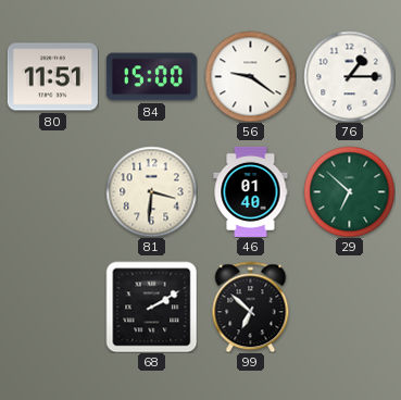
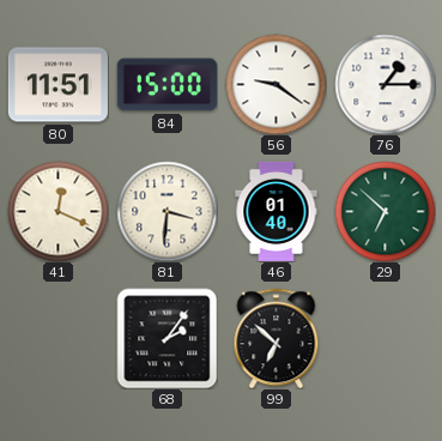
41: none -> 12:19 (57, 211)
68: 2:10 -> 2:06 (166, 338)
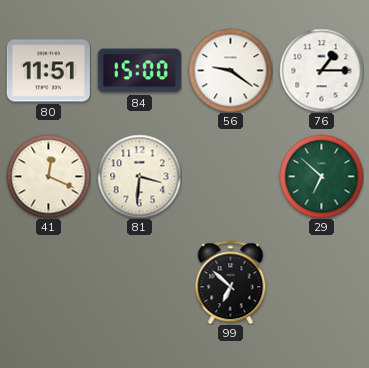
46: 01:40 -> none (277, 211)
68: 2:06 -> none (166, 338)
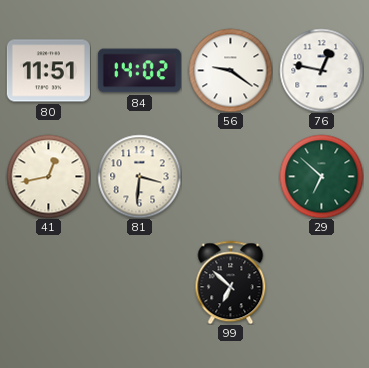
84: 15:00 -> 14:02 (139, 71)
76: 1:15 -> 12:47 (321, 70)
41: 12:19 -> 12:43 (48, 176)
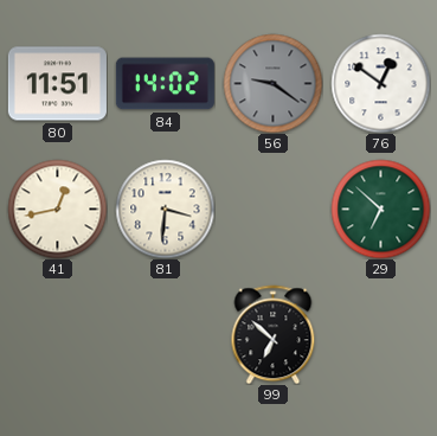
56 dial: white -> grey (272, 83)
76: 12:47 -> 12:51 (380, 83)
